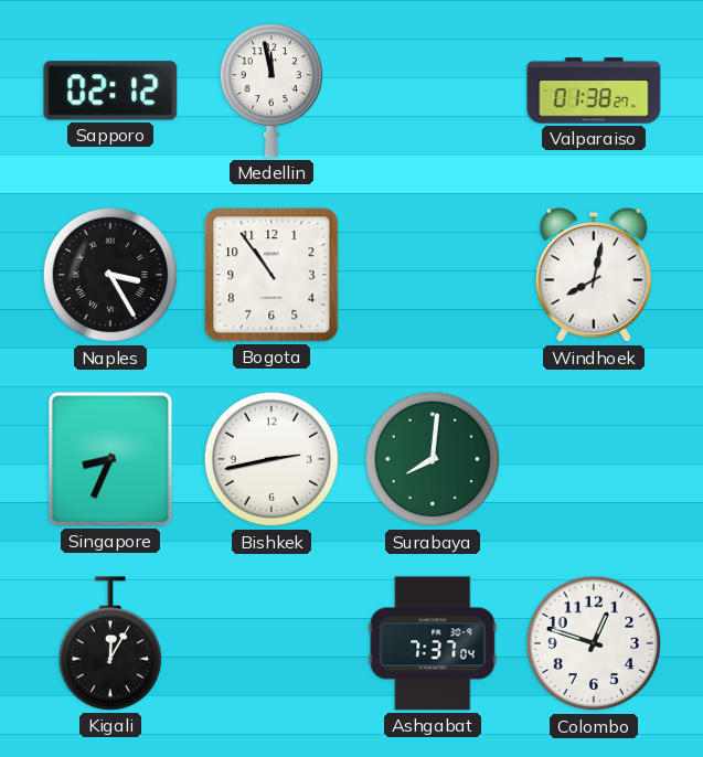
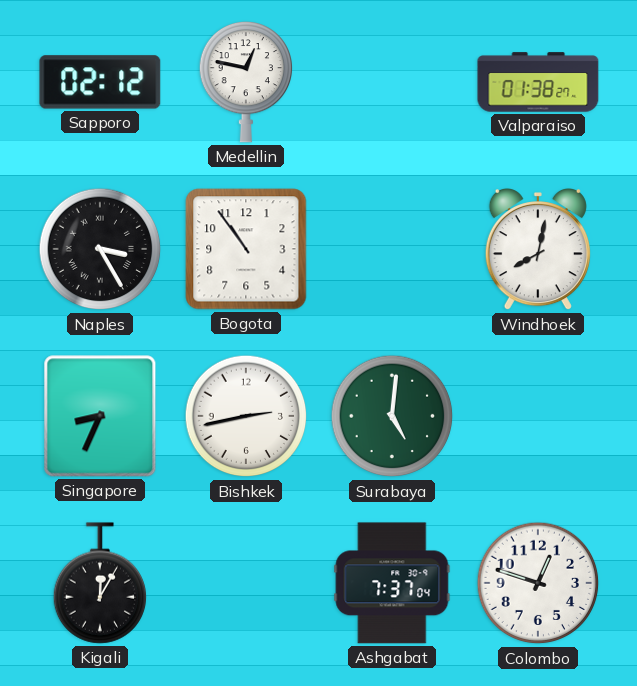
Medellin: 11:58 -> 12:47 (245, 82)
Surabaya: 8:01 -> 5:01 (392, 416)
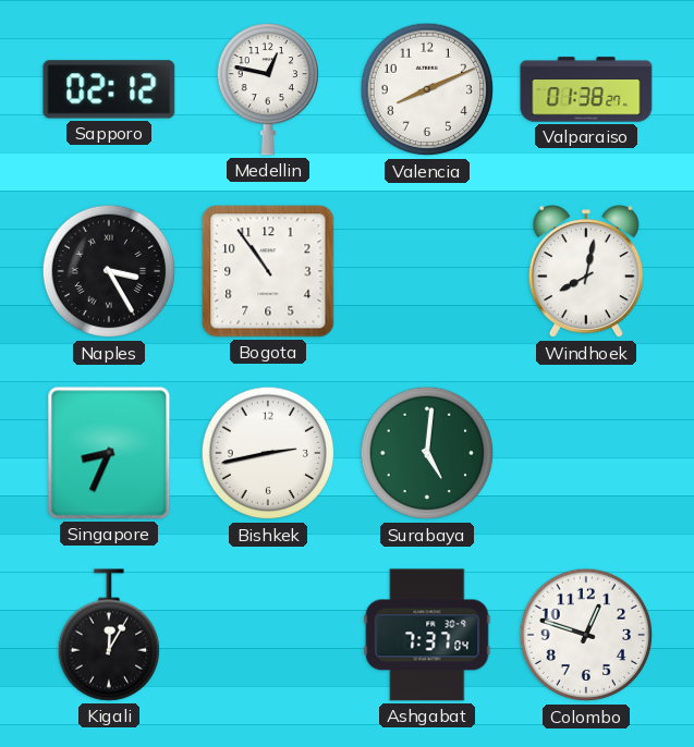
Valencia: none -> 8:11 (427, 89)
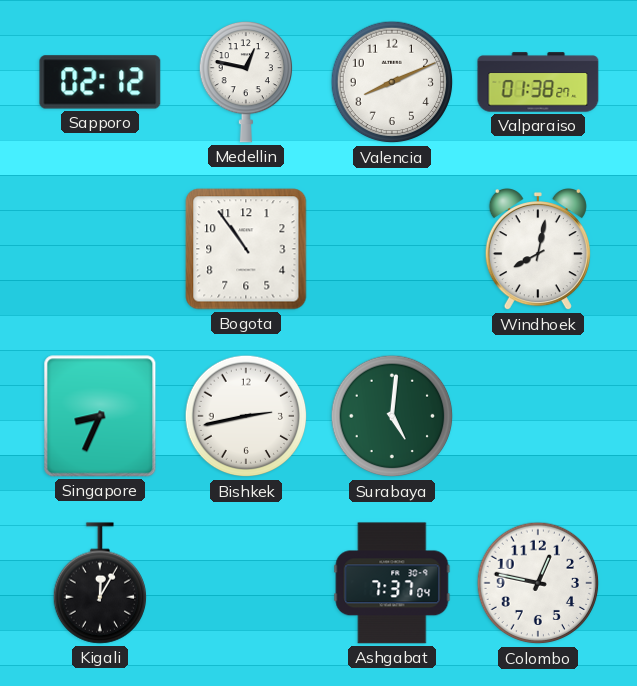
Naples: 3:25 -> none (109, 271)
Colombo: 12:48 -> 12:47 (538, 583)
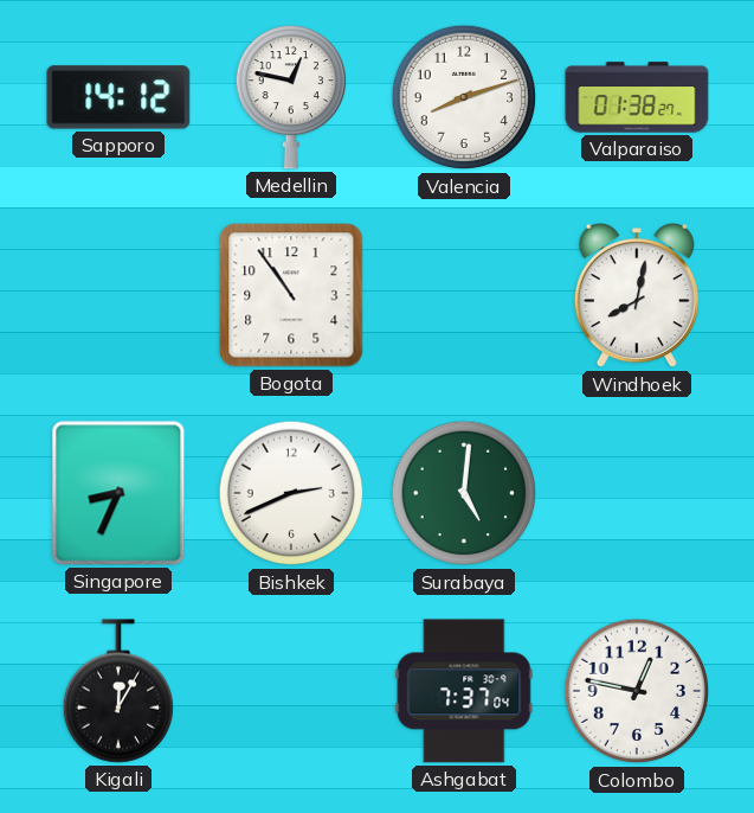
Sapporo: 02:12 -> 14:12 (118, 97)
Valencia: 8:11 -> 8:12 (464, 97)
Bishkek: 2:43 -> 2:41 (291, 493)
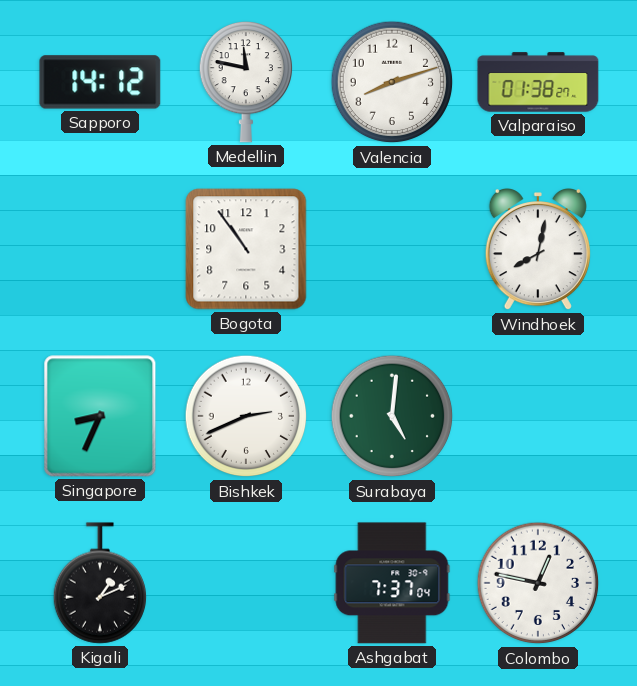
Medellin: 12:47 -> 11:47 (245, 82)
Kigali: 12:05 -> 1:11 (99, 583)
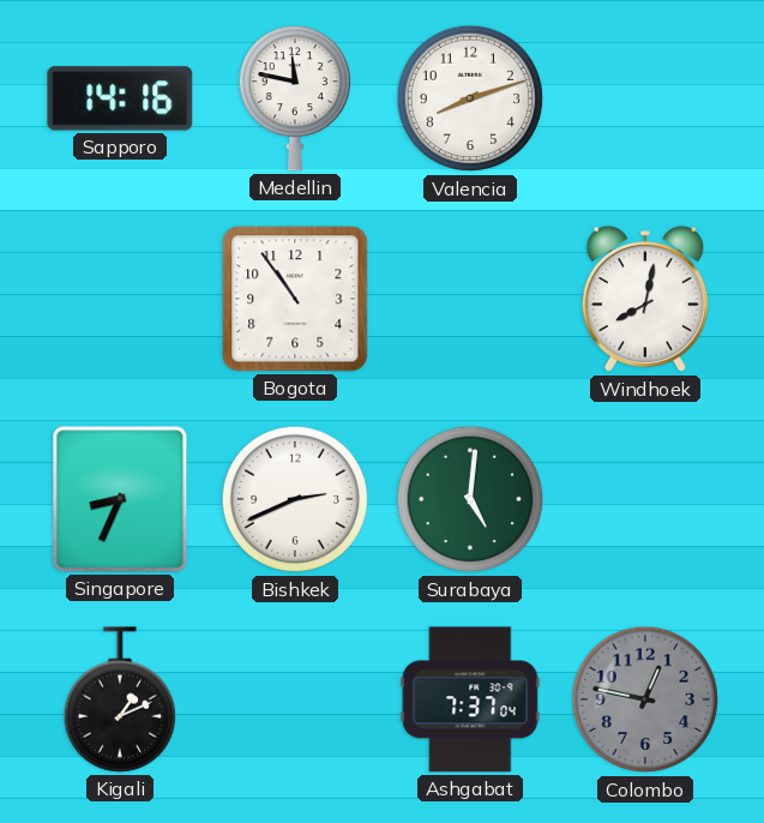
Sapporo: 14:12 -> 14:16 (120, 98)
Valparaiso: 01:38 -> none (538, 82)
Colombo dial: white -> grey (645, 699)
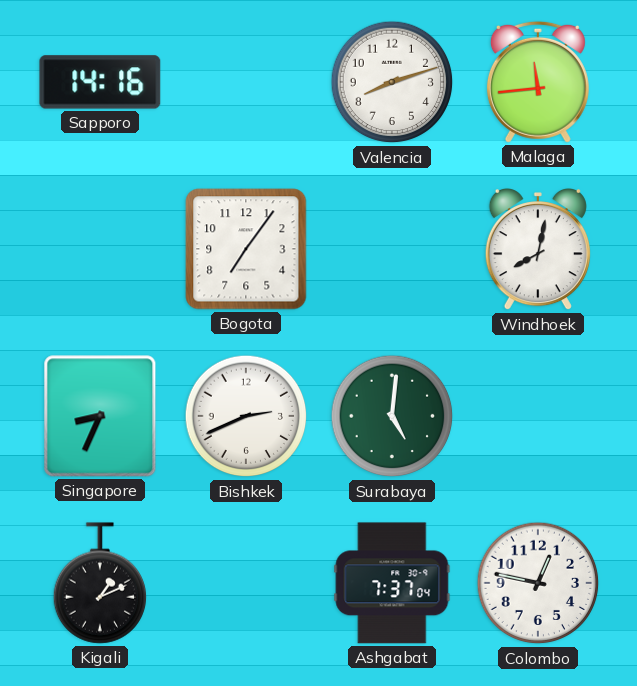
Medellin: 11:47 -> none (294, 98)
Malaga: none -> 11:44 (538, 82)
Bogota: 10:54 -> 7:06 (246, 249)
Colombo dial: grey -> white (538, 583)
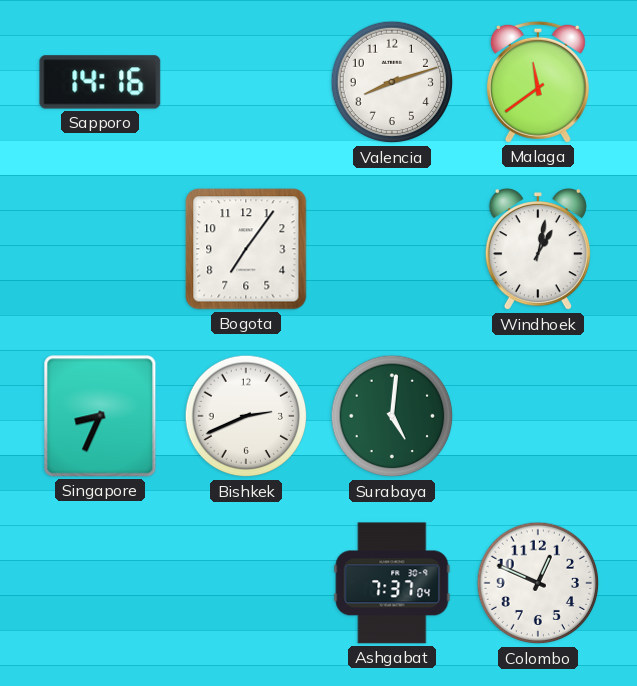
Malaga: 11:44 -> 11:39 (538, 82)
Windhoek: 8:02 -> 1:02 (538, 250)
Kigali: 1:11 -> none (99, 583)
Colombo: 12:47 -> 12:49 (538, 583)
